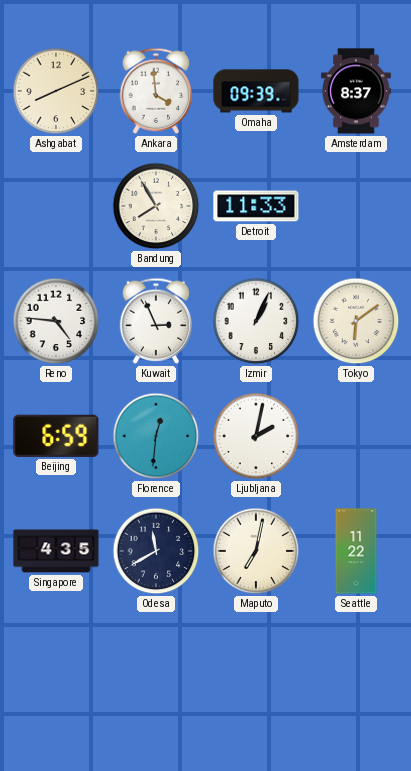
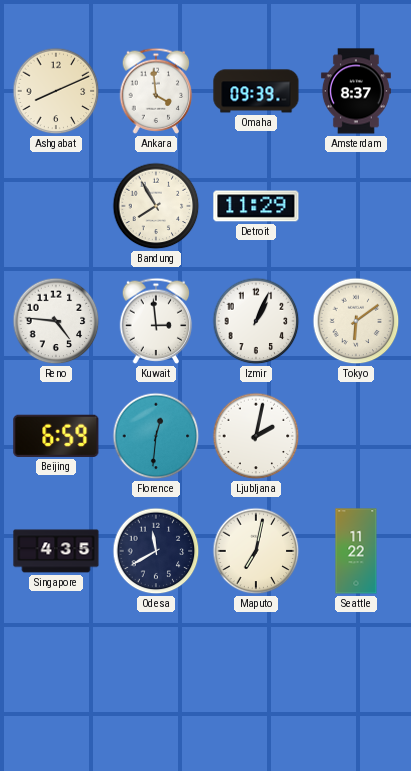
Detroit: 11:33 -> 11:29 (256, 206)
Kuwait: 2:56 -> 2:59 (156, 321)
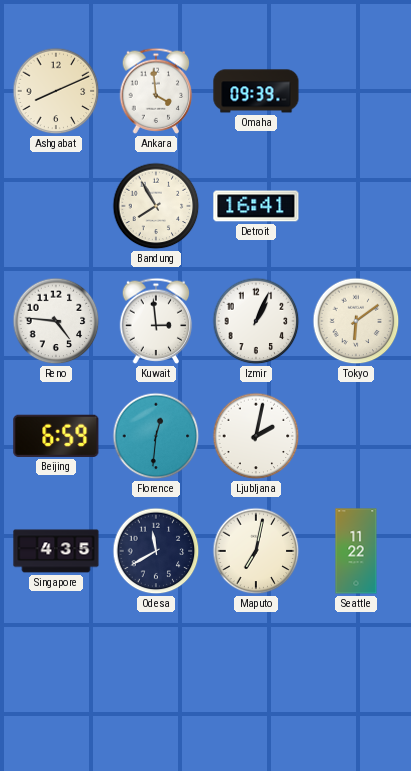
Amsterdam: 8:37 -> none (356, 91)
Detroit: 11:29 -> 16:41 (256, 206)
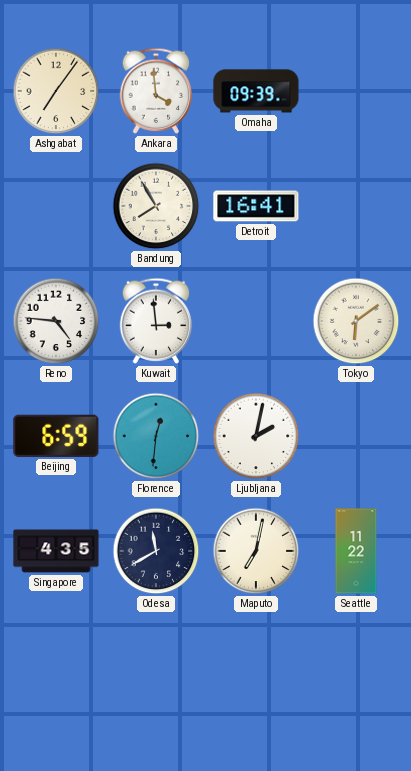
Ashgabat: 8:11 -> 7:06 (56, 91)
Izmir: 1:04 -> none (256, 321)
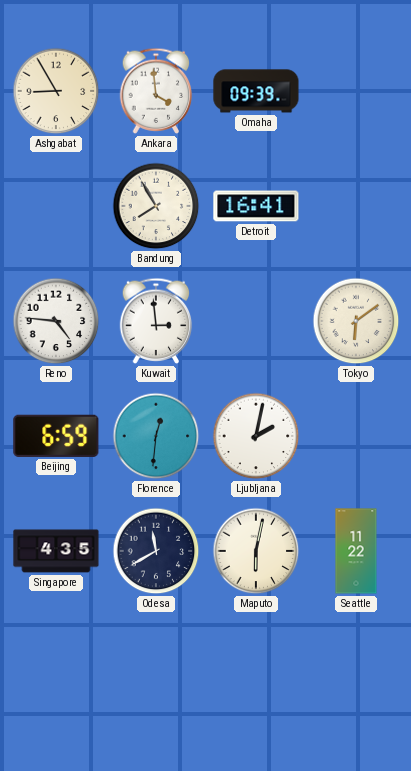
Ashgabat: 7:06 -> 8:55 (56, 91)
Maputo: 7:02 -> 6:02 (256, 551)
